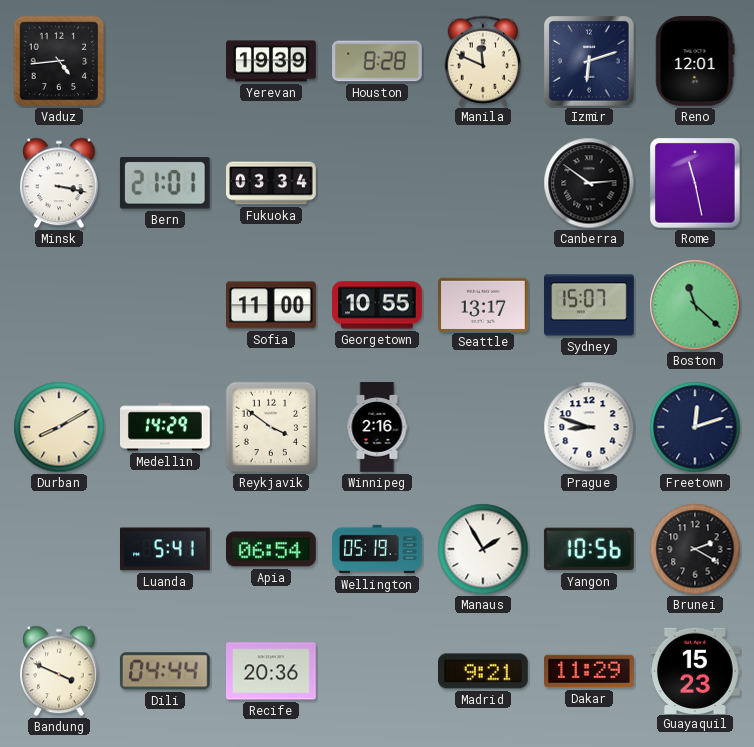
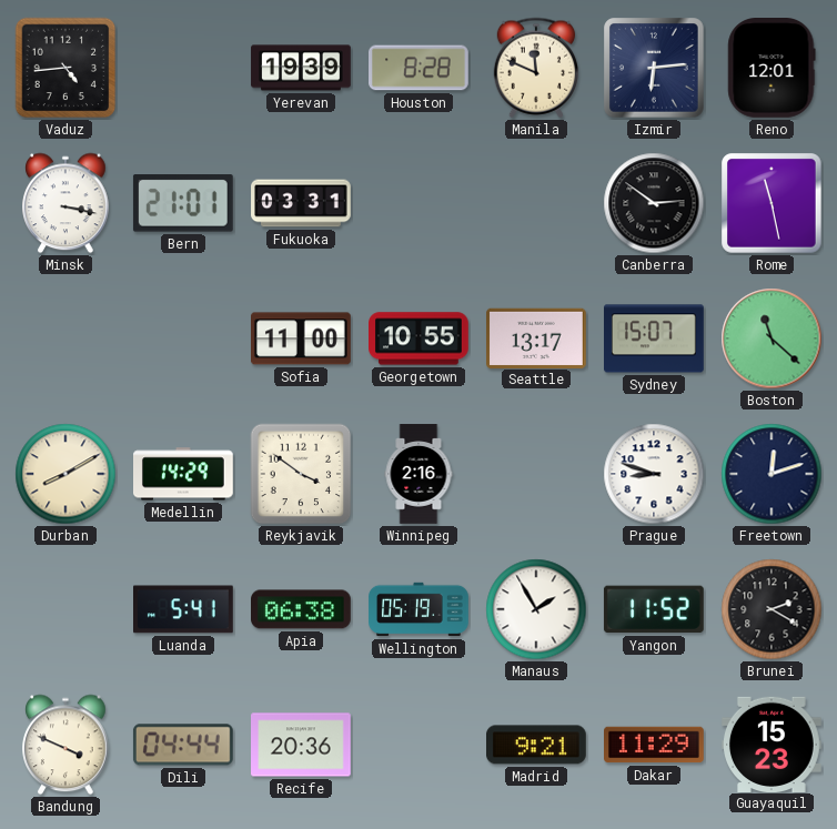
Izmir: 6:12 -> 6:14 (654, 68)
Fukuoka: 03:34 -> 03:31 (301, 203)
Apia: 06:54 -> 06:38 (302, 609)
Yangon: 10:56 -> 11:52 (654, 609)
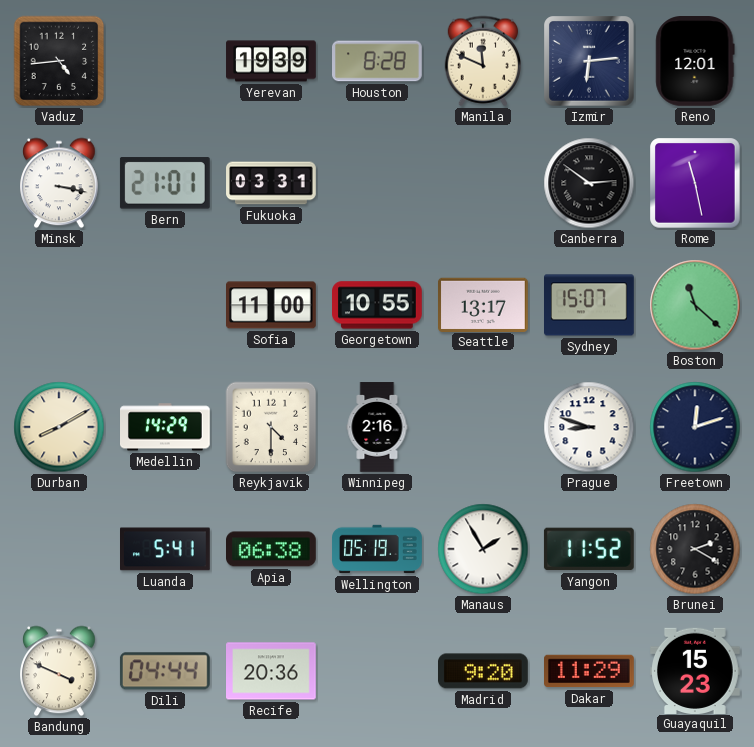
Reykjavik: 3:51 -> 4:30 (271, 427)
Madrid: 9:21 -> 9:20 (484, 671)
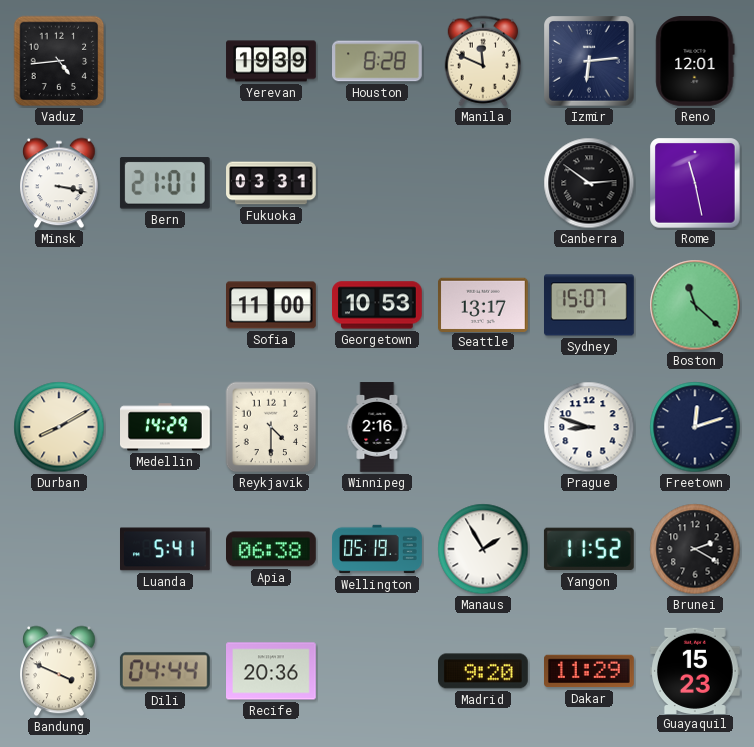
Georgetown: 10:55 -> 10:53 (378, 305)
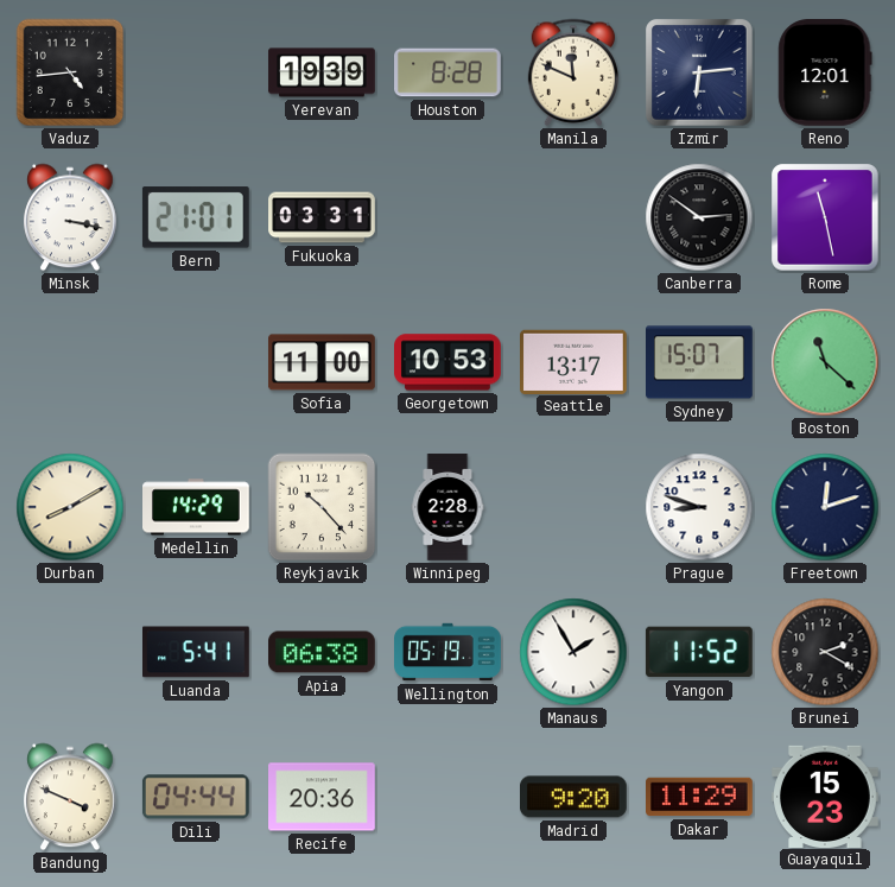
Reykjavik: 4:30 -> 10:23 (322, 507)
Winnipeg: 2:16 -> 2:28 (448, 507)
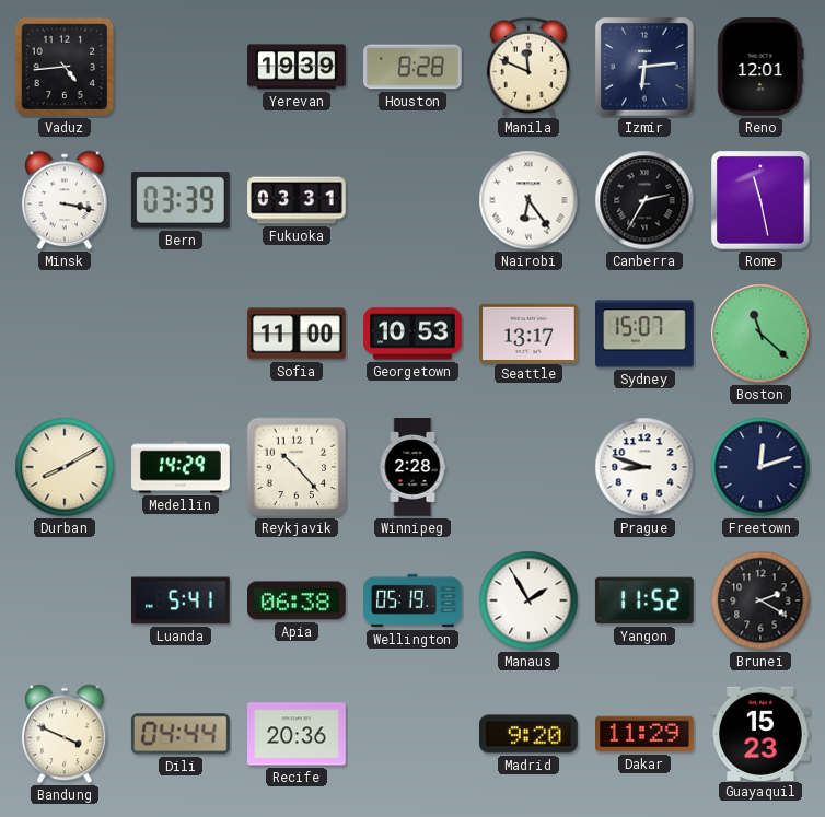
Bern: 21:01 -> 03:39 (181, 200)
Nairobi: none -> 6:24 (528, 200)
Canberra: 2:51 -> 2:35 (644, 200)
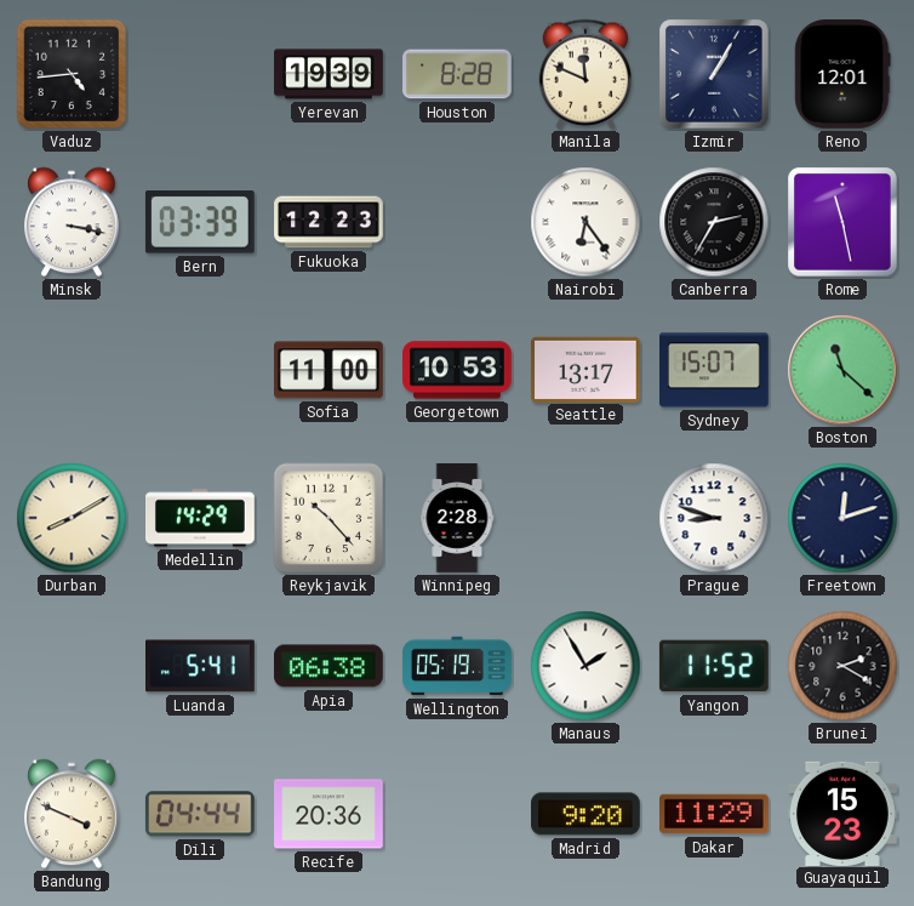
Izmir: 6:14 -> 1:05 (714, 74)
Fukuoka: 03:31 -> 12:23 (329, 222)
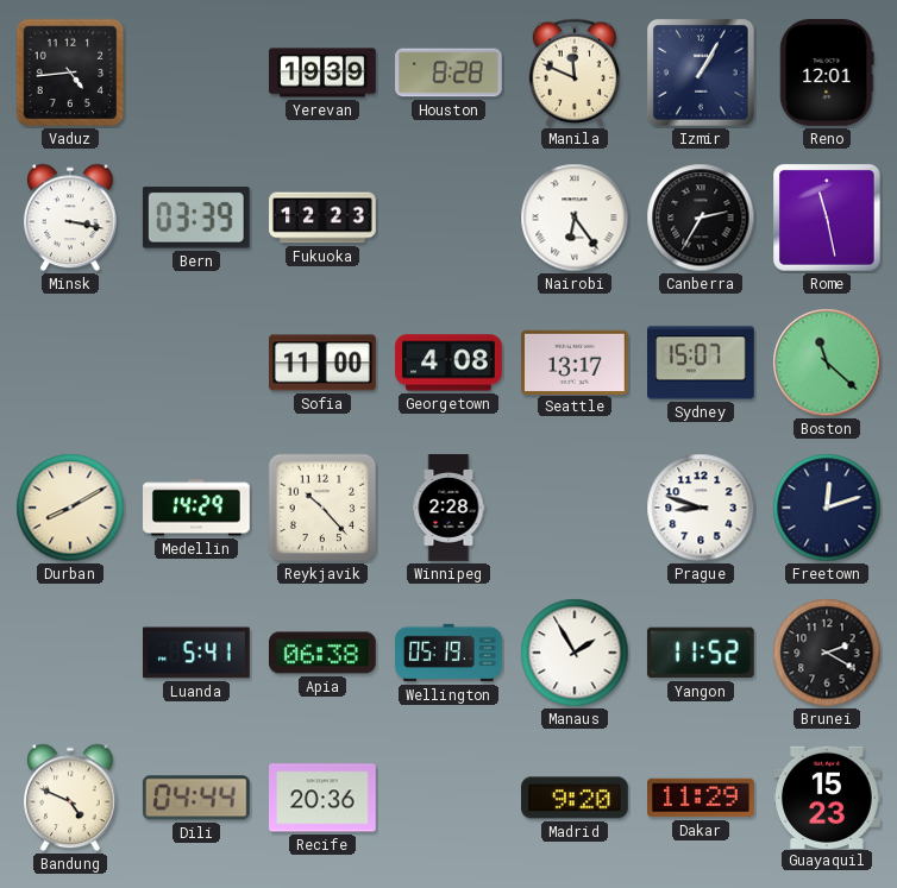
Georgetown: 10:53 -> 4:08 (450, 363)
Bandung: 3:49 -> 4:49 (70, 798)
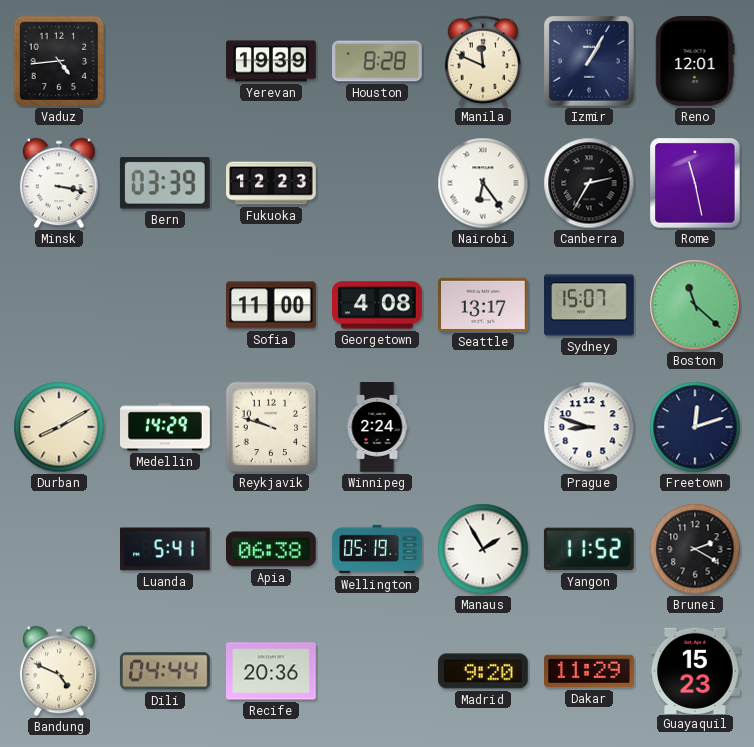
Reykjavik: 10:23 -> 9:48 (271, 427)
Winnipeg: 2:28 -> 2:24 (377, 427)
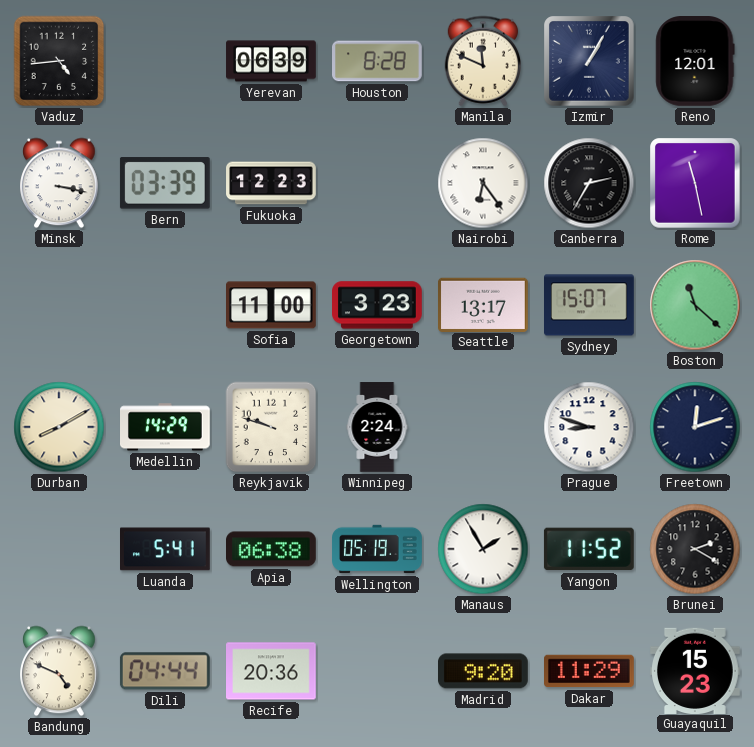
Yerevan: 19:39 -> 06:39 (271, 61)
Georgetown: 4:08 -> 3:23 (378, 305)
